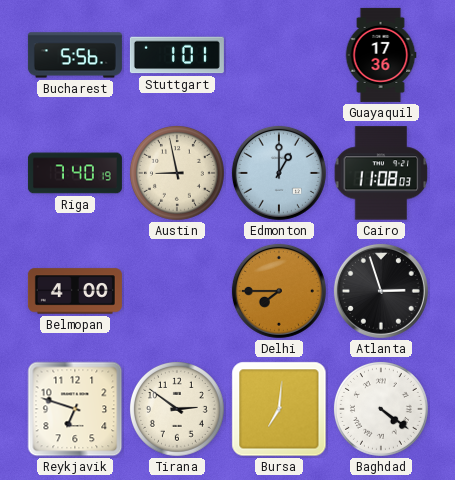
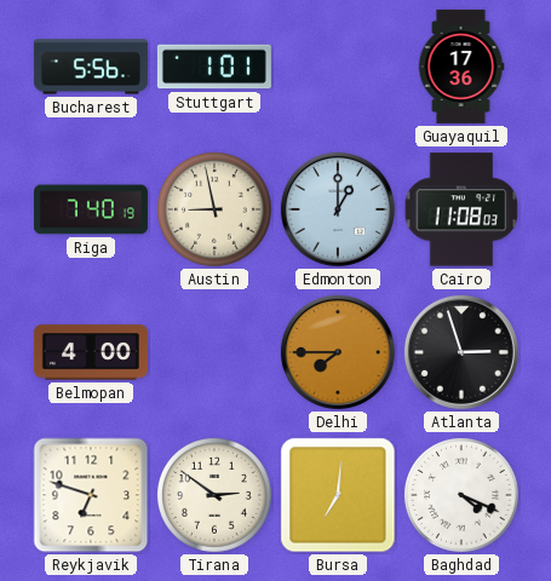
Baghdad: 4:21 -> 4:19 (461, 495)
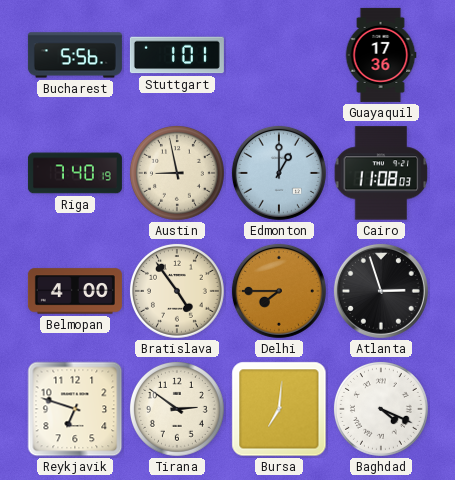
Bratislava: none -> 4:54 (177, 291)
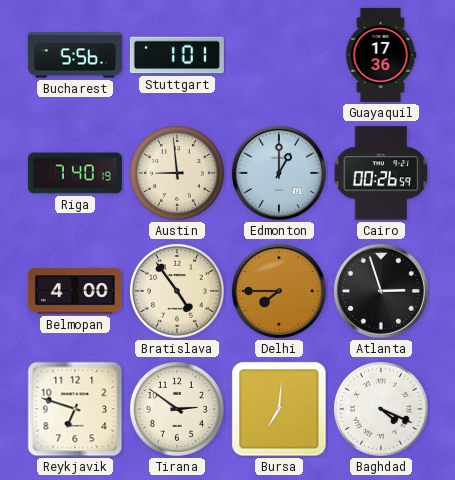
Austin: 8:58 -> 8:59 (177, 173)
Cairo: 11:08 -> 00:26 (381, 173)
